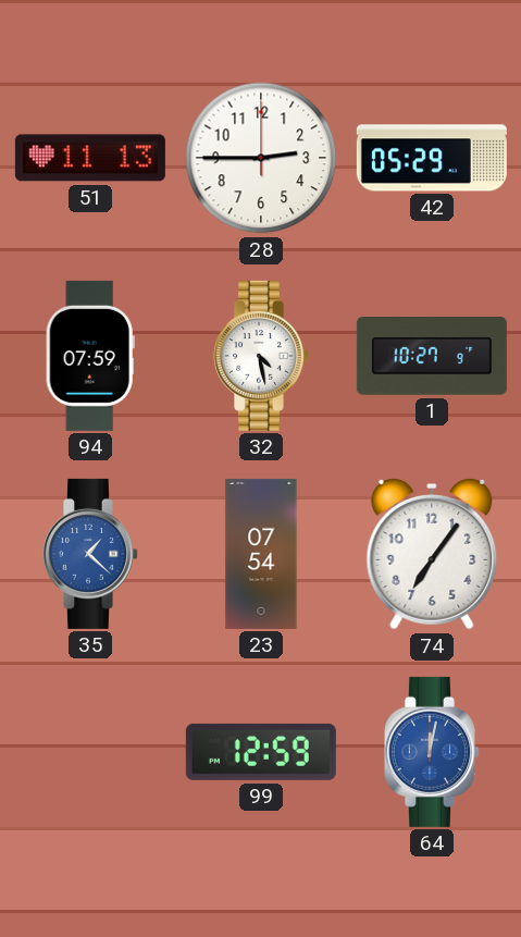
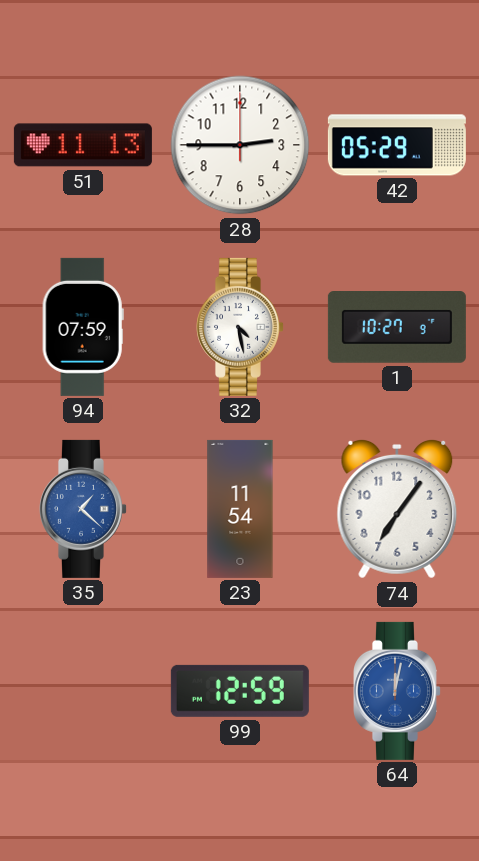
23: 07:54 -> 11:54 (240, 509)
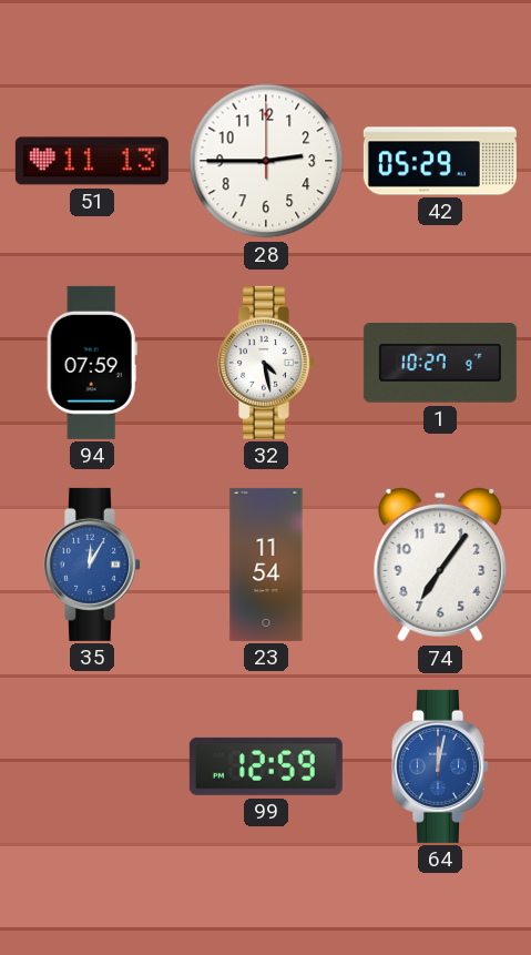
35: 1:22 -> 12:05 (93, 565)
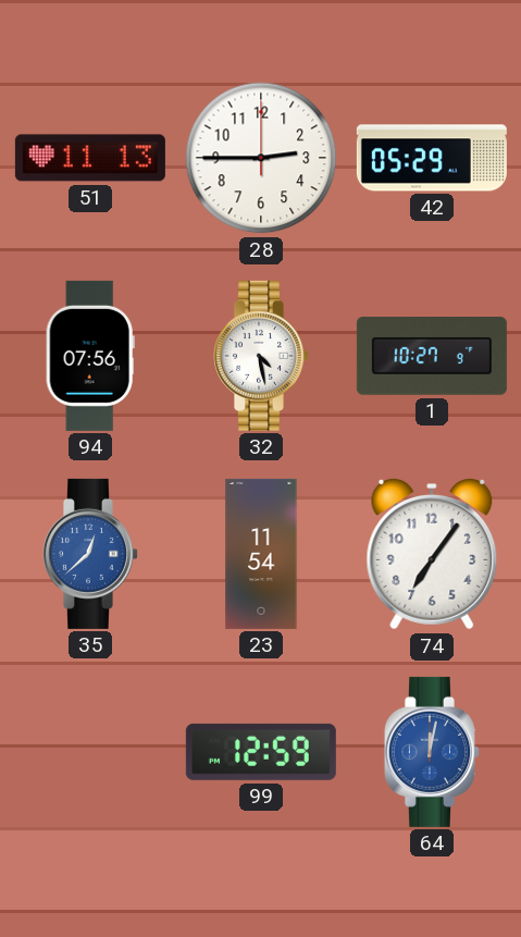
94: 07:59 -> 07:56 (90, 356)
35: 12:05 -> 12:38 (91, 554)
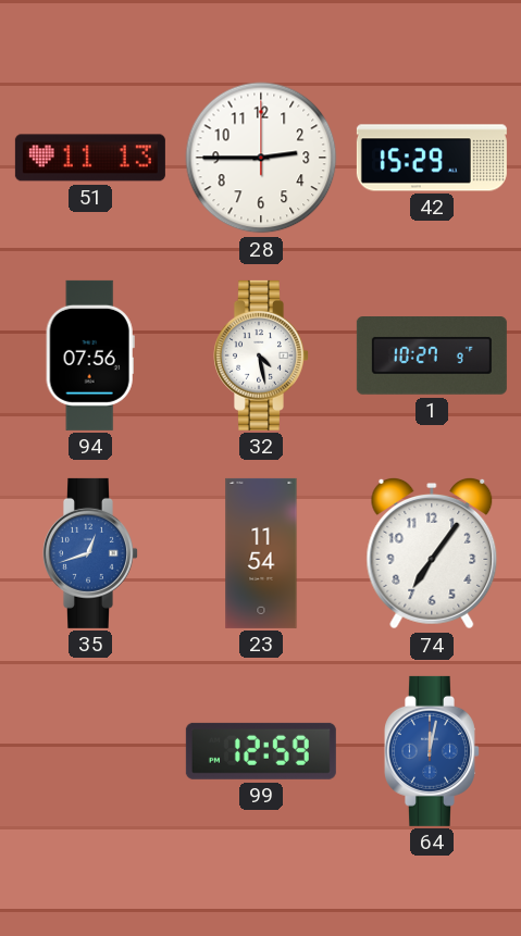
42: 05:29 -> 15:29 (432, 158)
35: 12:38 -> 12:42 (91, 553)
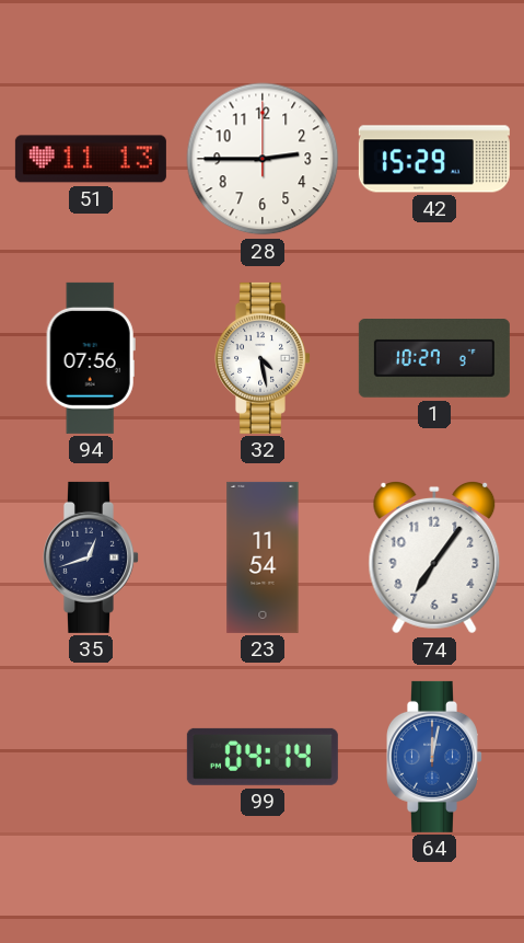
35 dial: blue -> navy (92, 557)
99: 12:59 -> 04:14 (263, 757)
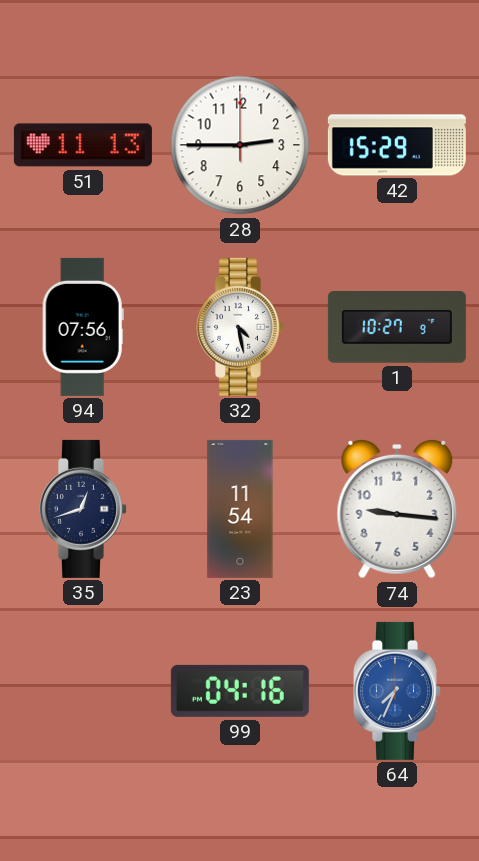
74: 7:06 -> 9:16 (397, 509)
99: 04:14 -> 04:16 (240, 691)
64: 12:02 -> 7:34 (398, 691)
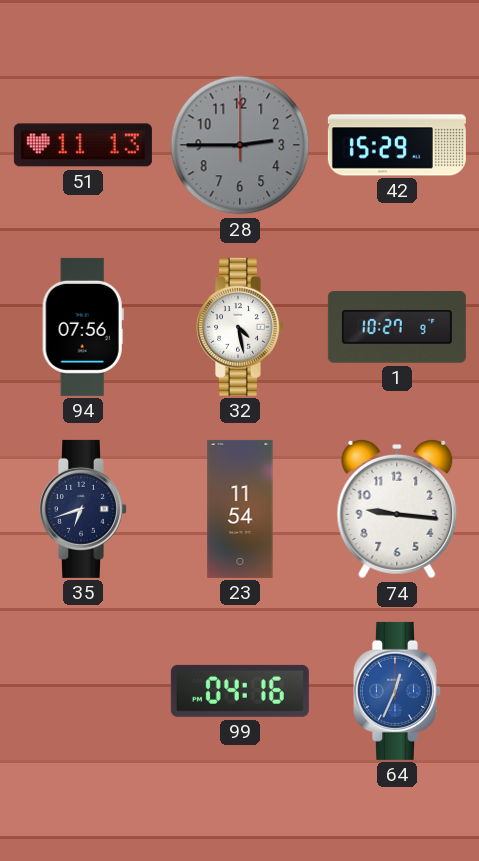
28 dial: white -> grey (240, 145)
35: 12:42 -> 6:42 (84, 509)
64: 7:34 -> 12:34 (398, 691)
